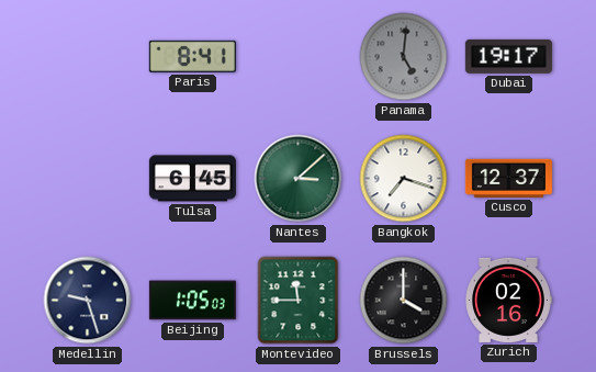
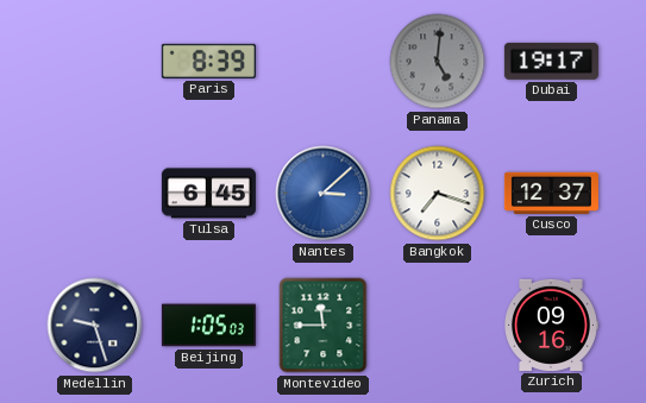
Paris: 8:41 -> 8:39 (208, 61)
Nantes dial: green -> blue (324, 194)
Brussels: 4:00 -> none (404, 301)
Zurich: 02:16 -> 09:16 (551, 325)
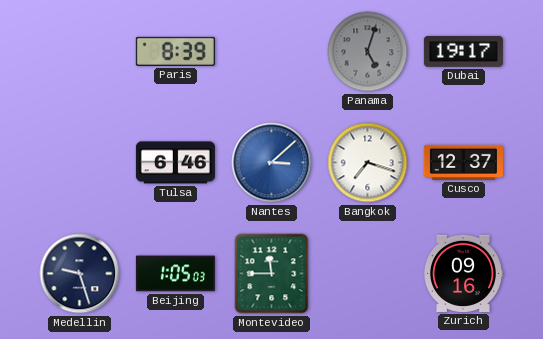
Panama: 5:01 -> 5:03 (368, 52)
Tulsa: 6:45 -> 6:46 (175, 163)
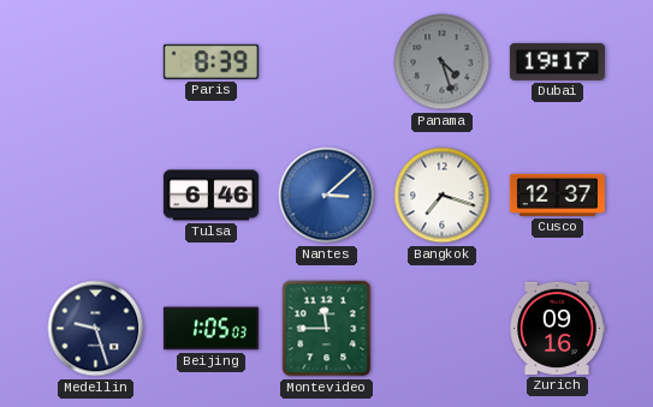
Panama: 5:03 -> 4:27 (443, 62)
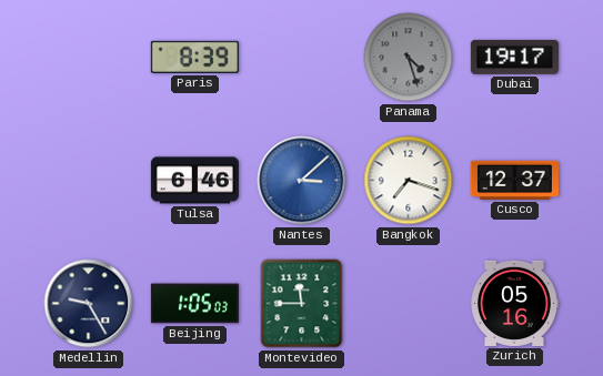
Medellin: 9:27 -> 9:25 (89, 304)
Zurich: 09:16 -> 05:16 (514, 303)
